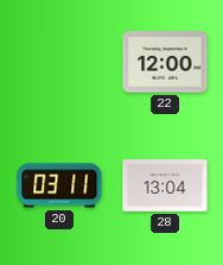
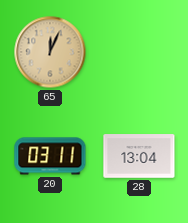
65: none -> 12:04 (50, 52)
22: 12:00 -> none (165, 62)
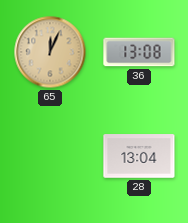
36: none -> 13:08 (139, 52)
20: 03:11 -> none (50, 156)
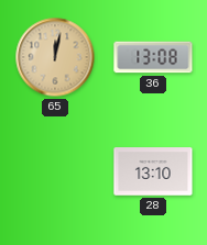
65: 12:04 -> 12:02 (55, 57)
28: 13:04 -> 13:10 (153, 171)
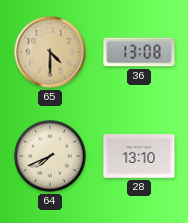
65: 12:02 -> 4:30 (50, 52)
64: none -> 7:41 (50, 156)
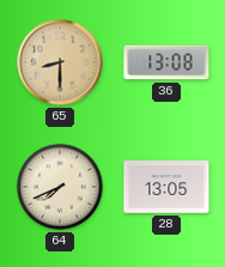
65: 4:30 -> 8:30 (60, 62)
28: 13:10 -> 13:05 (166, 187)
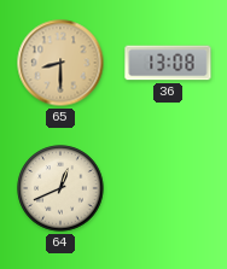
64: 7:41 -> 12:41 (60, 188)
28: 13:05 -> none (166, 187)
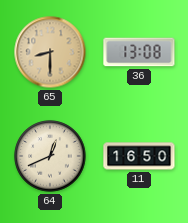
11: none -> 16:50 (139, 156)
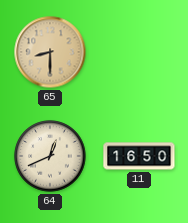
36: 13:08 -> none (139, 52)
